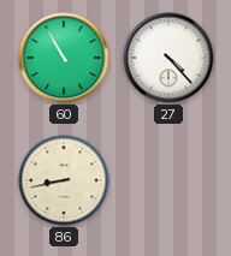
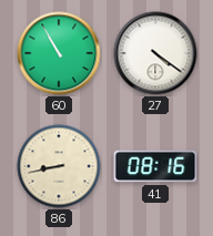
27: 4:23 -> 4:21 (155, 53)
41: none -> 08:16 (155, 166)
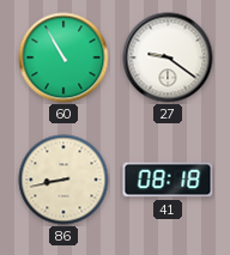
27: 4:21 -> 9:21 (168, 57)
41: 08:16 -> 08:18 (168, 180)
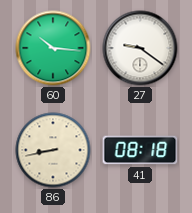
60: 10:55 -> 10:16 (53, 48)
